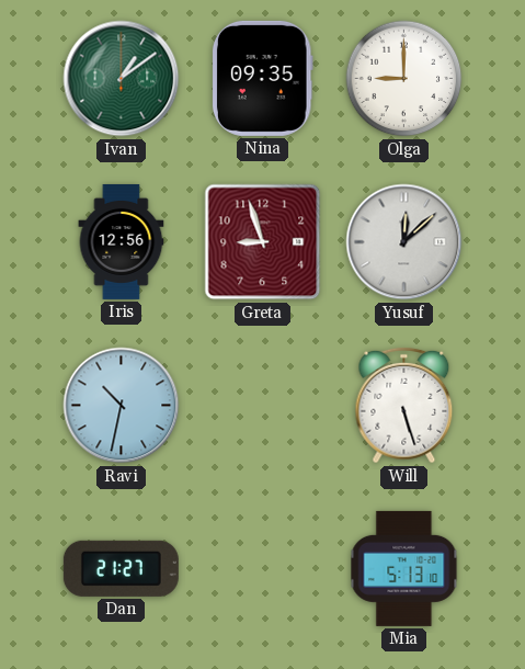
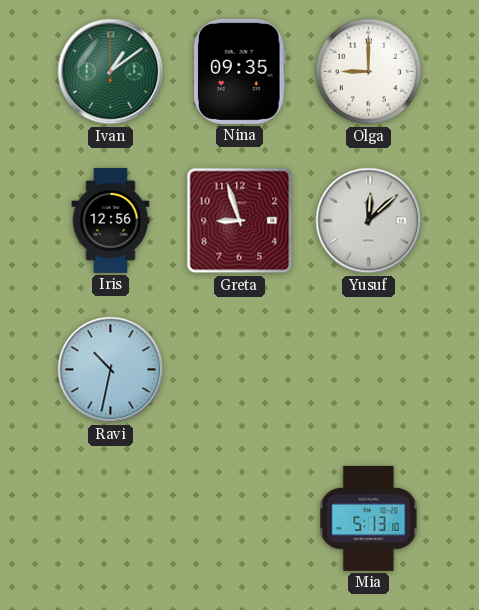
Will: 5:27 -> none (404, 406)
Dan: 21:27 -> none (121, 568)
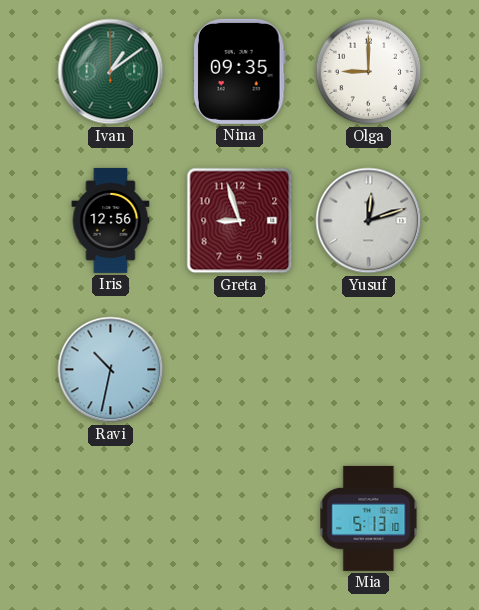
Yusuf: 12:08 -> 12:12 (369, 221)
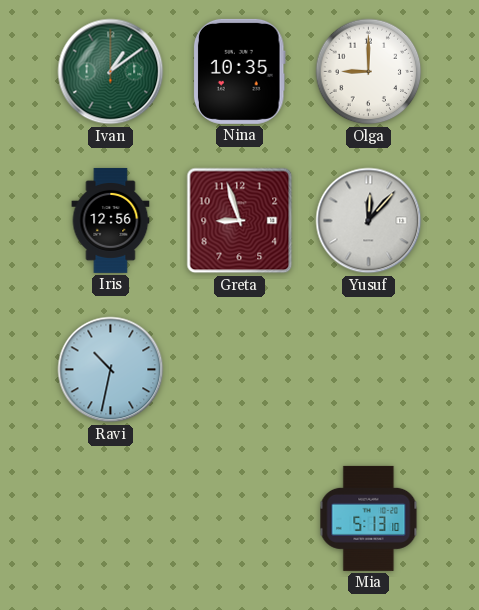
Nina: 09:35 -> 10:35 (239, 71)
Yusuf: 12:12 -> 12:07 (369, 221)
